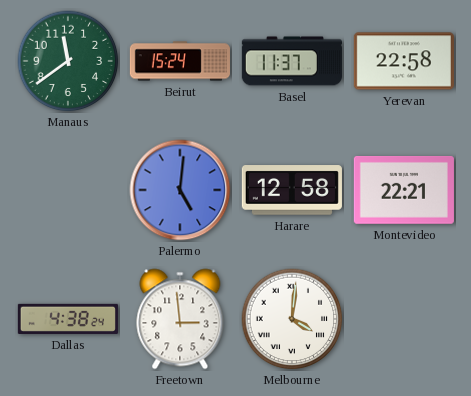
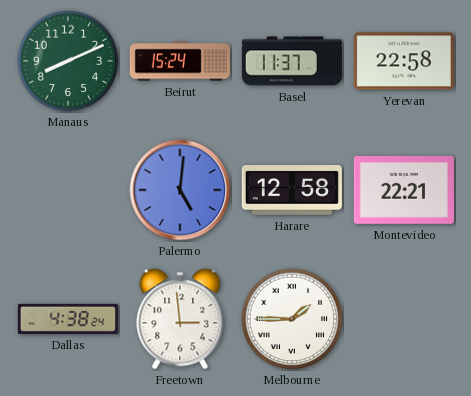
Manaus: 11:39 -> 8:11 (68, 61)
Melbourne: 4:01 -> 1:45 (292, 319)
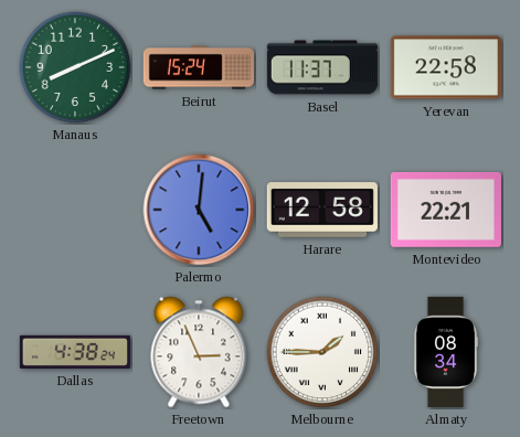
Freetown: 2:59 -> 2:56 (199, 352)
Almaty: none -> 08:34 (446, 352)
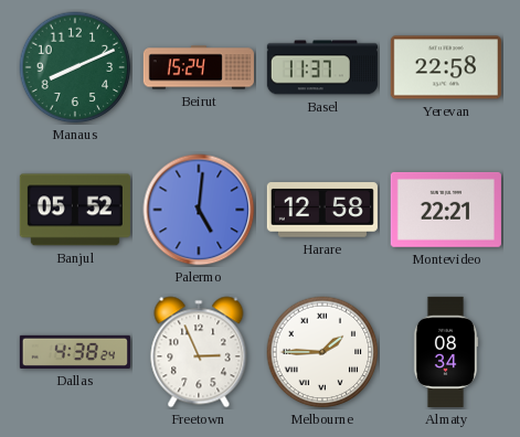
Banjul: none -> 05:52 (75, 210)
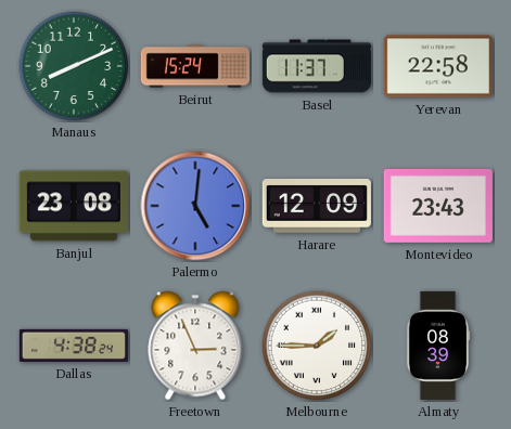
Banjul: 05:52 -> 23:08 (74, 206)
Harare: 12:58 -> 12:09 (317, 206)
Montevideo: 22:21 -> 23:43 (438, 206)
Almaty: 08:34 -> 08:39 (438, 346)
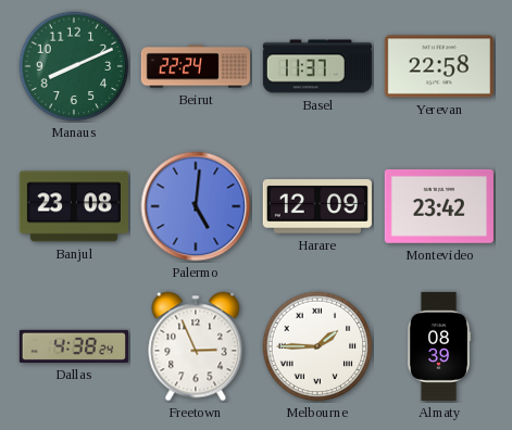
Beirut: 15:24 -> 22:24 (196, 66)
Montevideo: 23:43 -> 23:42 (439, 206)
